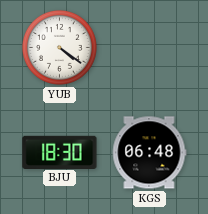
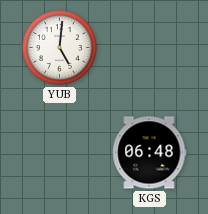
YUB: 4:21 -> 5:01 (59, 47)
BJU: 18:30 -> none (60, 152)
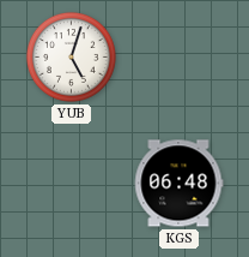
YUB: 5:01 -> 5:03 (71, 56)
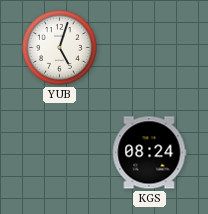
KGS: 06:48 -> 08:24 (149, 153)
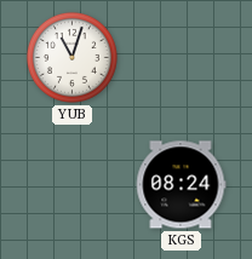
YUB: 5:03 -> 11:03 (71, 57)
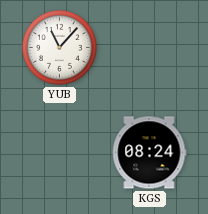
YUB: 11:03 -> 11:07 (59, 47)
